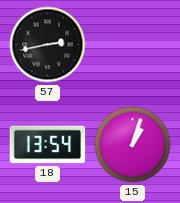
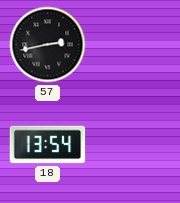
15: 1:03 -> none (133, 145)
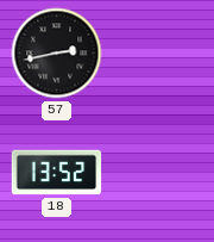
18: 13:54 -> 13:52 (57, 173)
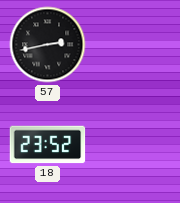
18: 13:52 -> 23:52 (48, 145)
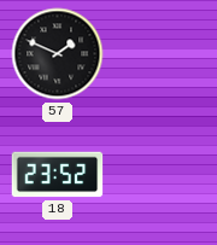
57: 2:43 -> 1:49 (58, 54)
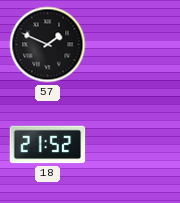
18: 23:52 -> 21:52 (48, 145)
